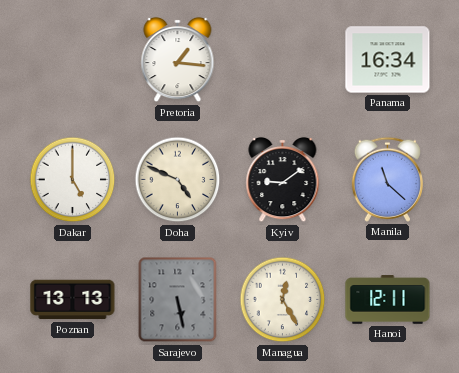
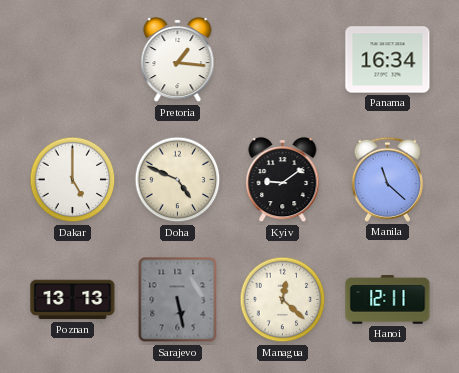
Managua: 12:25 -> 12:22 (283, 300)
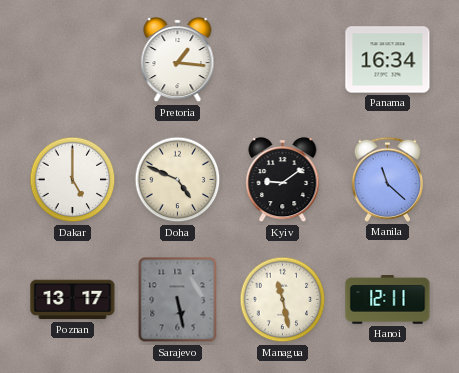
Poznan: 13:13 -> 13:17 (73, 300)
Managua: 12:22 -> 11:28 (283, 300)
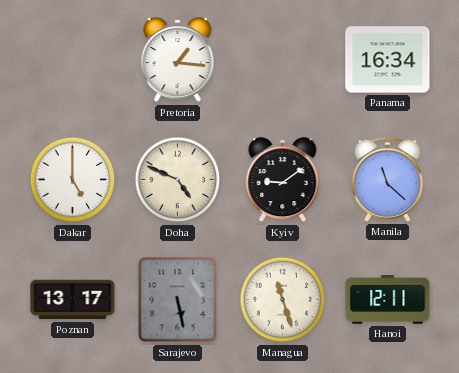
Managua: 11:28 -> 11:27 (283, 300)
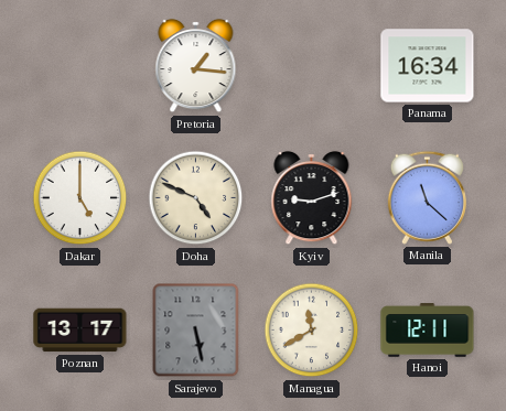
Kyiv: 9:09 -> 9:12 (312, 198)
Managua: 11:27 -> 11:40 (312, 331)
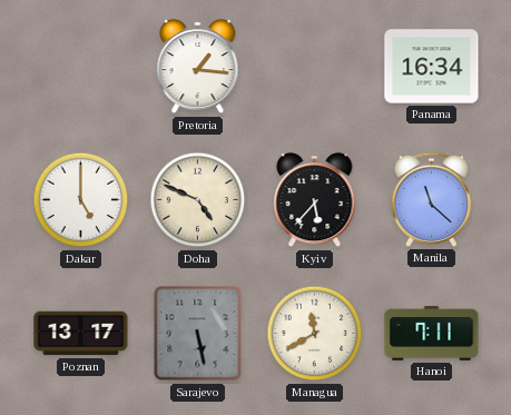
Kyiv: 9:12 -> 5:37 (315, 200)
Hanoi: 12:11 -> 7:11 (432, 334)
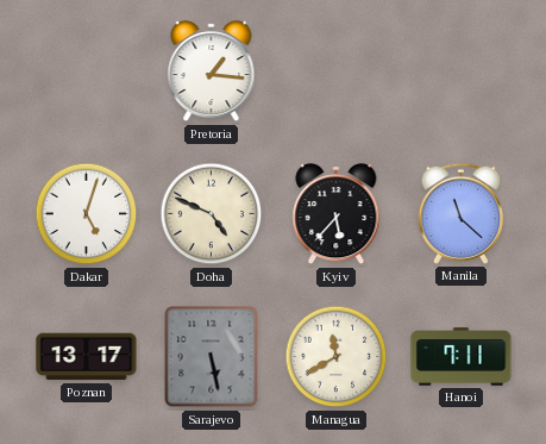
Panama: 16:34 -> none (432, 67)
Dakar: 5:00 -> 5:03 (87, 214)
